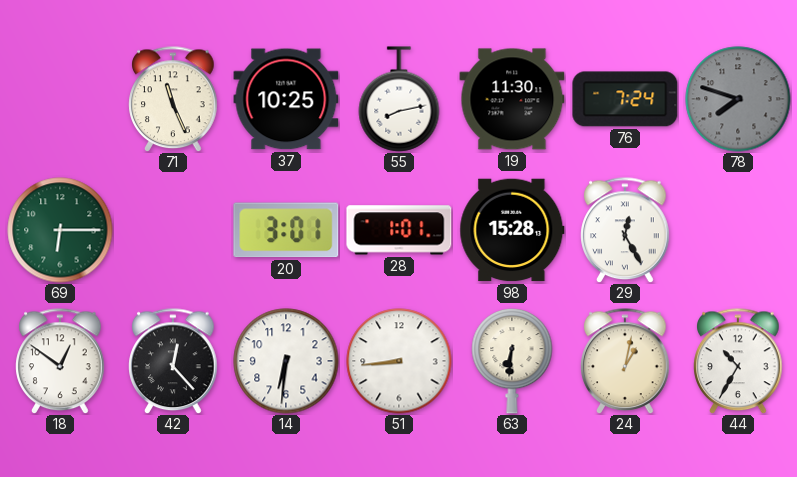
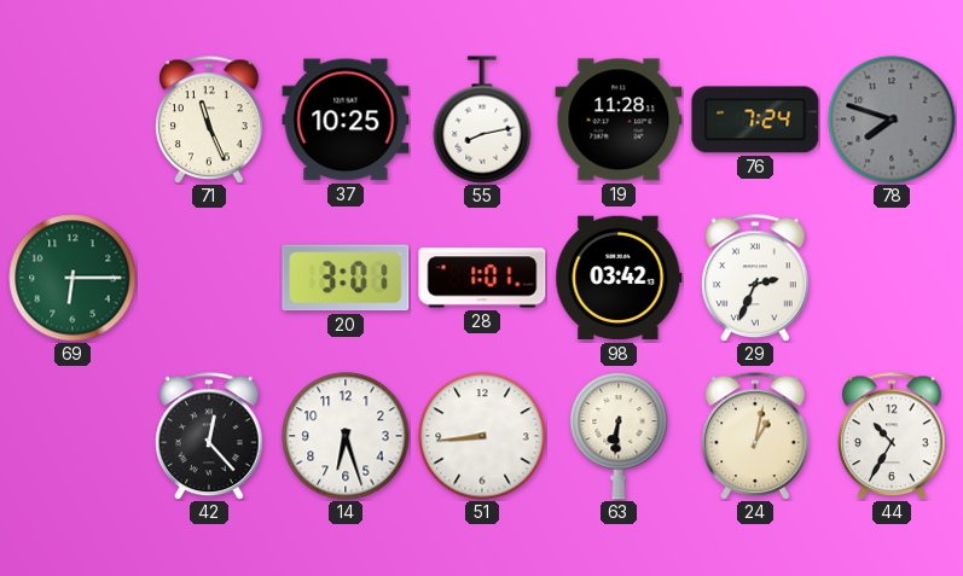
19: 11:30 -> 11:28 (619, 120)
98: 15:28 -> 03:42 (619, 278)
29: 12:25 -> 2:34 (755, 278)
18: 12:51 -> none (60, 361)
14: 6:31 -> 6:27 (346, 436)
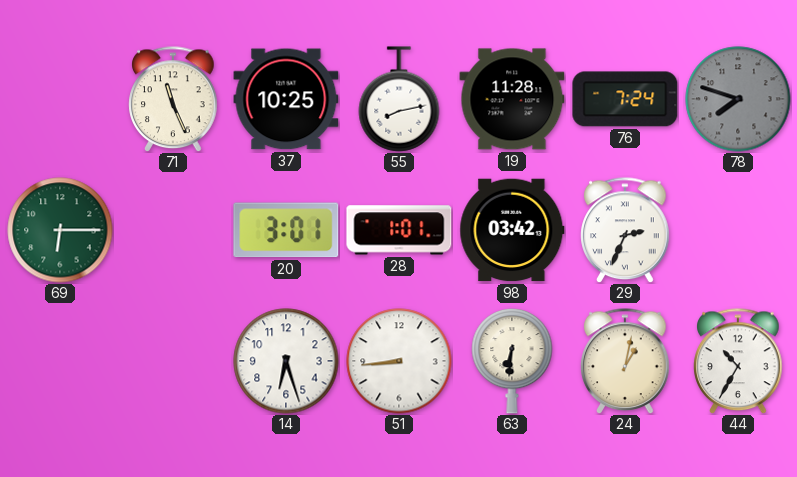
42: 12:23 -> none (209, 436)
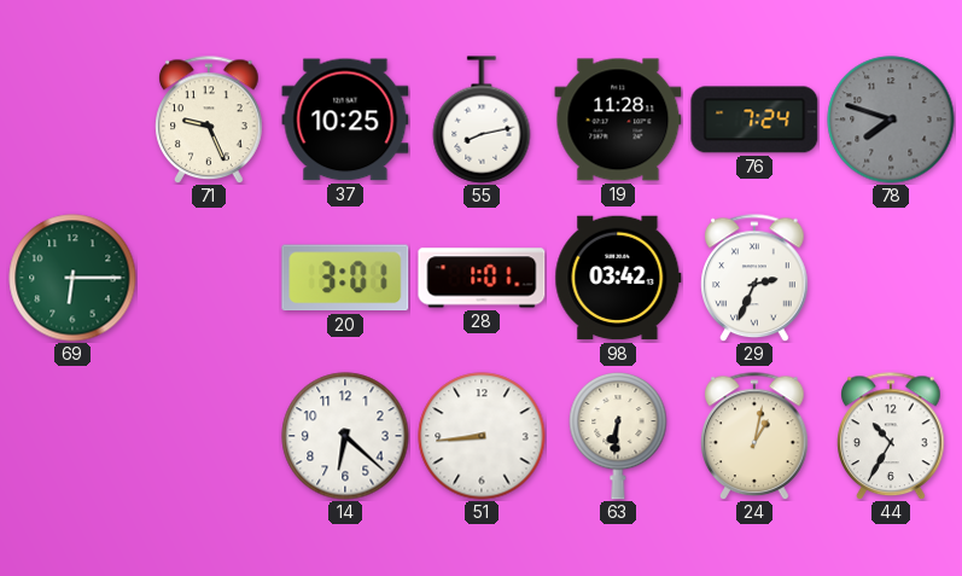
71: 11:26 -> 9:26 (209, 120)
14: 6:27 -> 6:22 (345, 436)
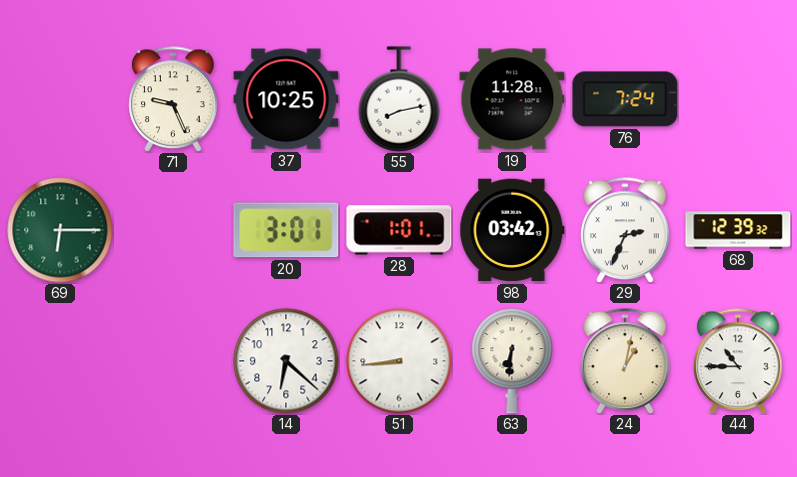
78: 7:48 -> none (891, 120)
68: none -> 12:39 (738, 230)
44: 10:35 -> 10:45 (738, 361)
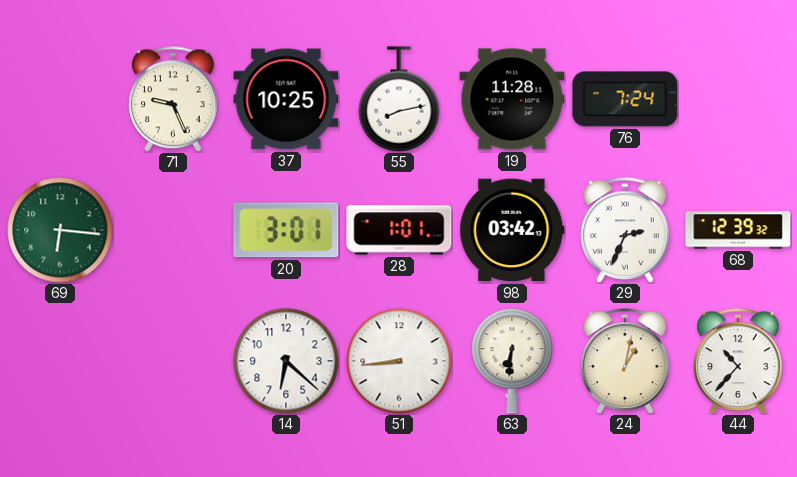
69: 6:15 -> 6:16 (60, 230)
44: 10:45 -> 10:37 (738, 361)
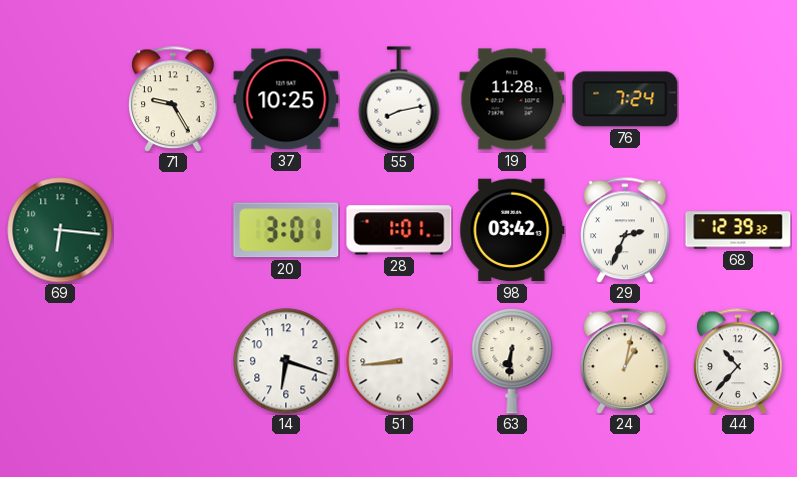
71: 9:26 -> 9:25 (173, 99)
14: 6:22 -> 6:18 (286, 361)
